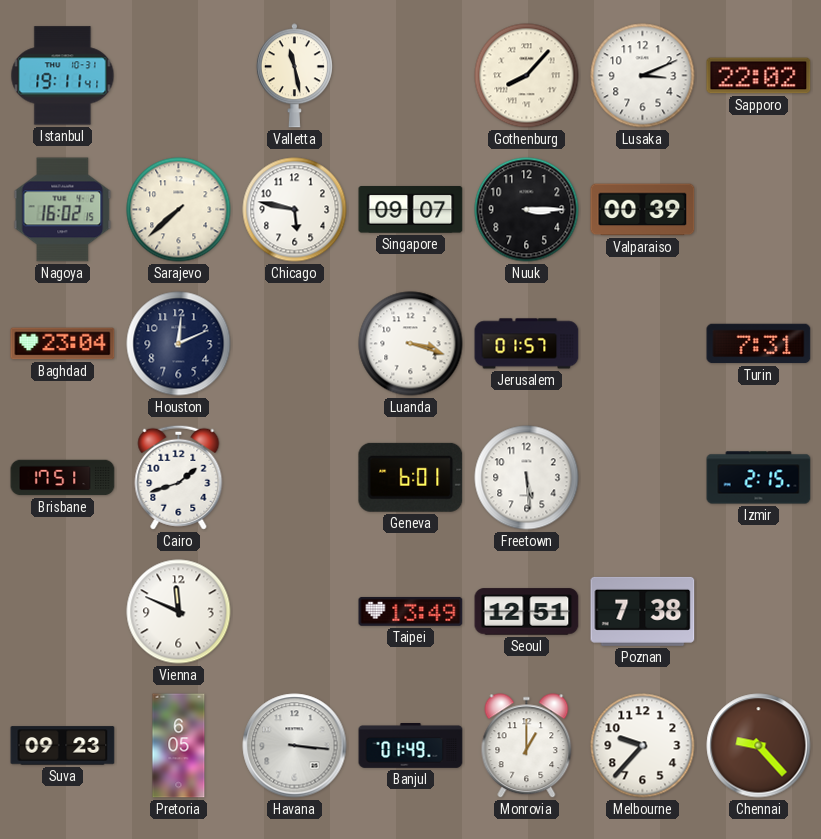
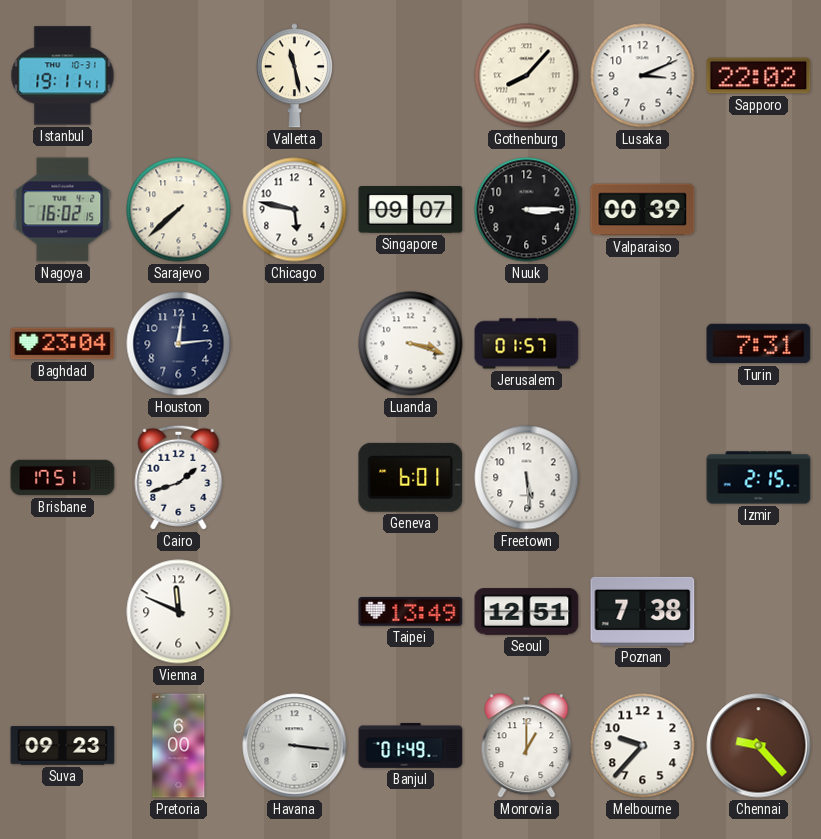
Houston: 12:11 -> 12:14 (179, 344)
Pretoria: 6:05 -> 6:00 (179, 746)
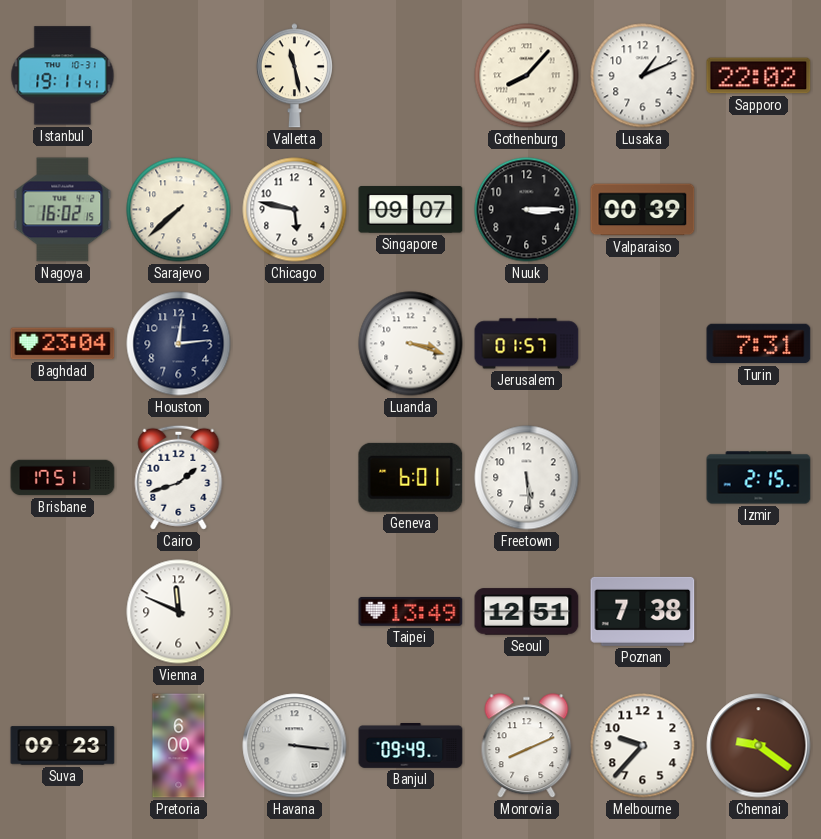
Lusaka: 3:11 -> 1:11 (643, 76)
Banjul: 01:49 -> 09:49 (411, 746)
Monrovia: 1:00 -> 8:11 (527, 746)
Chennai: 9:23 -> 9:21 (759, 746)
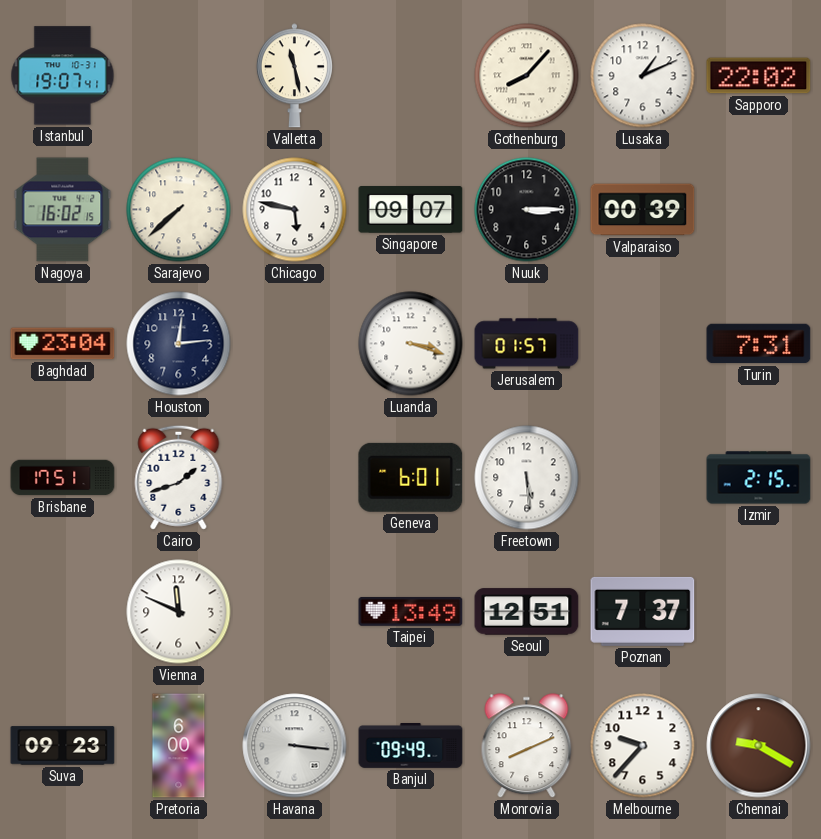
Istanbul: 19:11 -> 19:07 (63, 76)
Poznan: 7:38 -> 7:37 (643, 611)
Chennai: 9:21 -> 9:20 (759, 746)
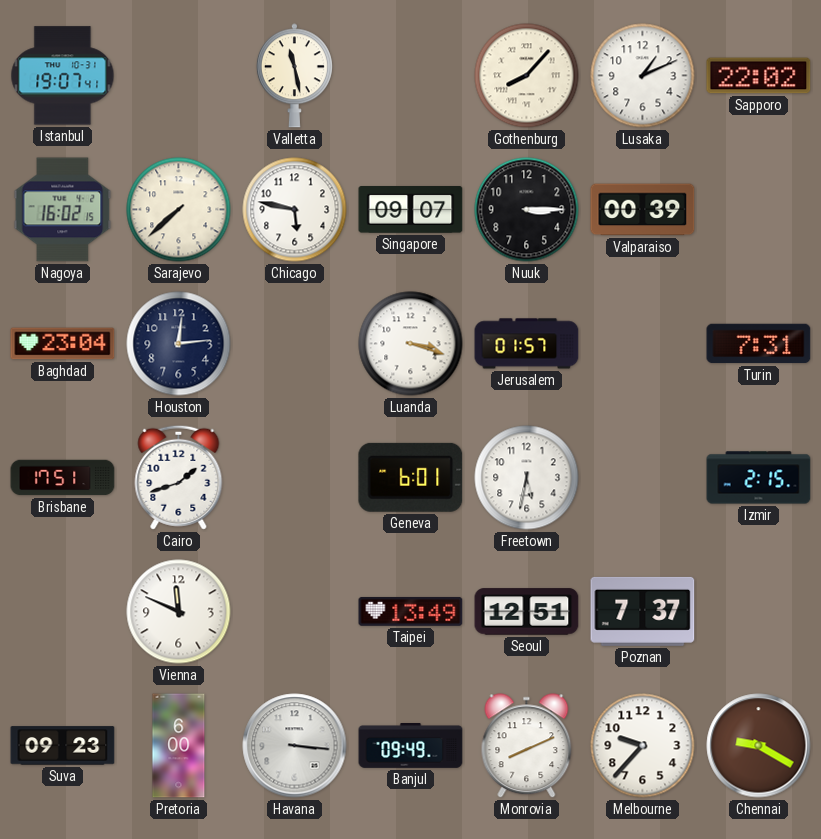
Freetown: 5:29 -> 5:32 (527, 478)
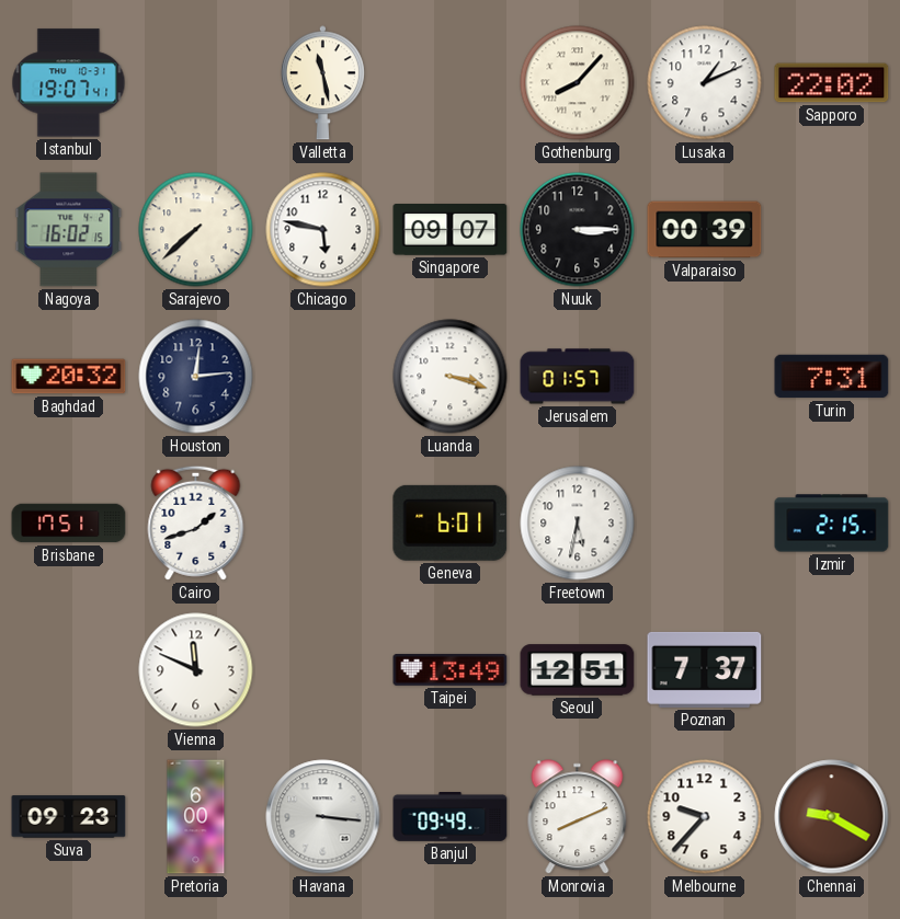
Baghdad: 23:04 -> 20:32 (69, 377)
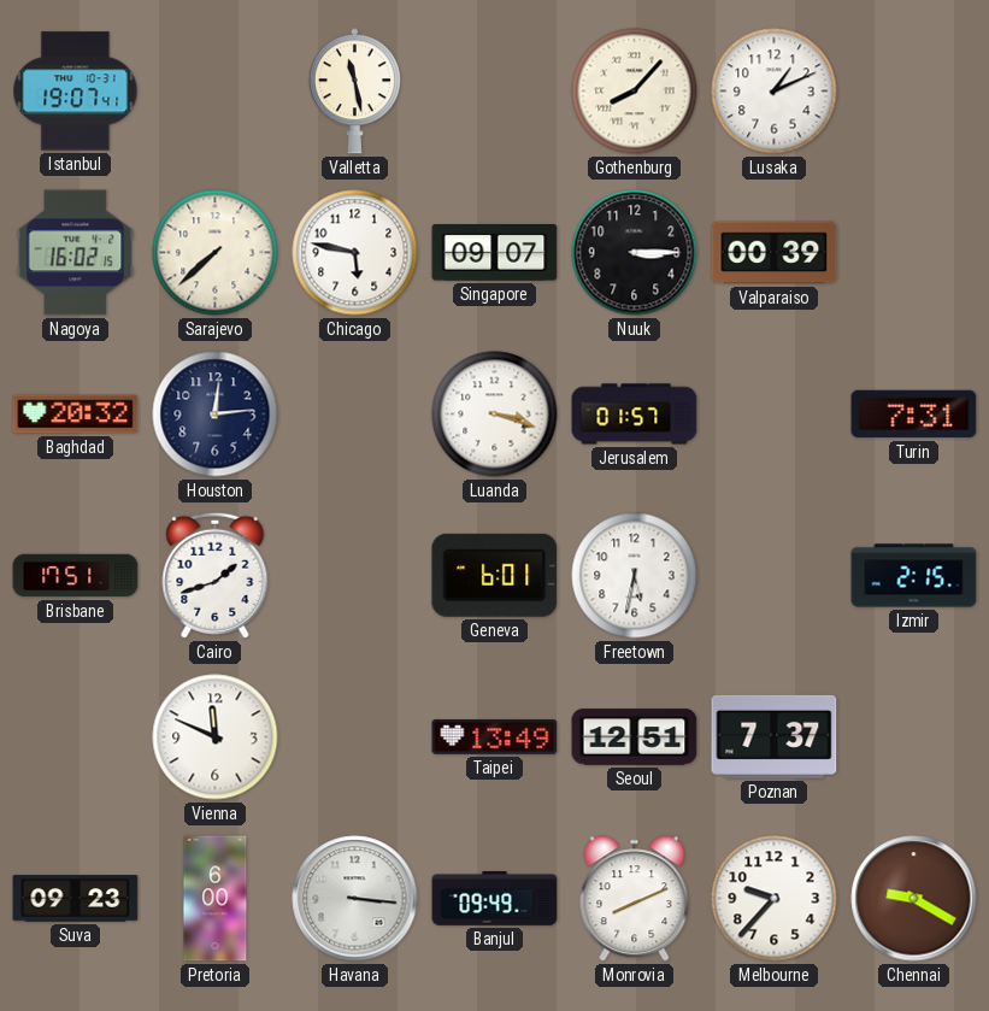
Sapporo: 22:02 -> none (832, 83)
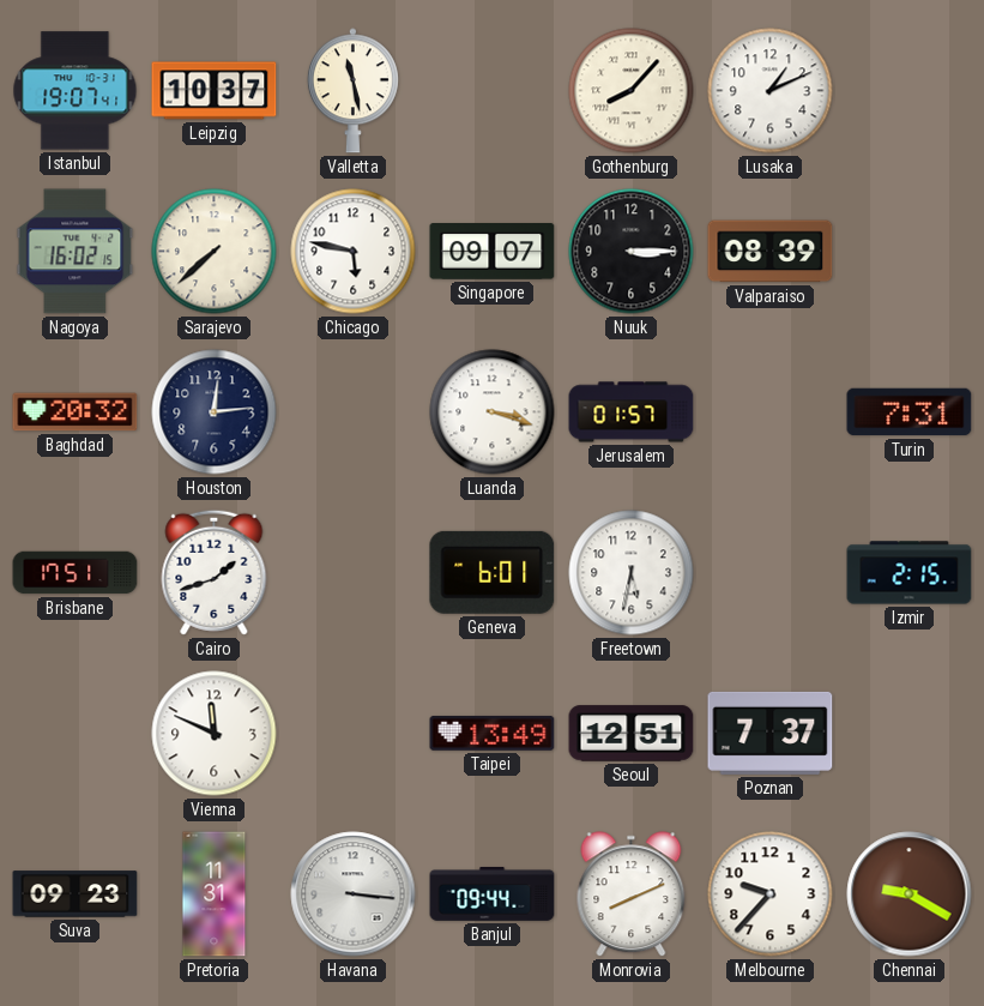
Leipzig: none -> 10:37 (215, 91)
Valparaiso: 00:39 -> 08:39 (771, 252)
Pretoria: 6:00 -> 11:31 (215, 894)
Banjul: 09:49 -> 09:44 (493, 894)
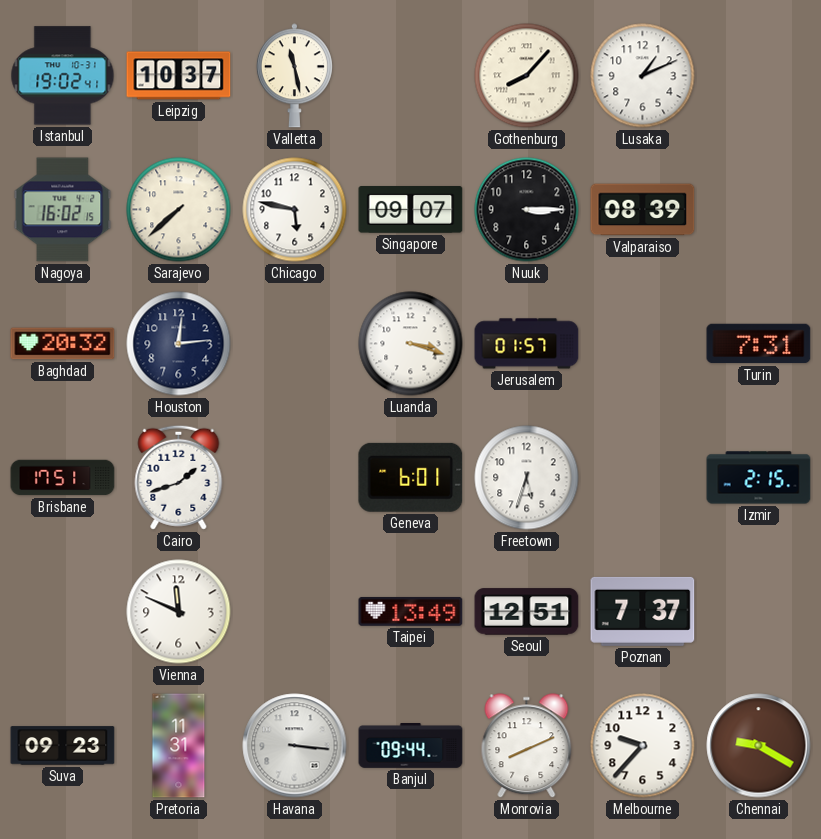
Istanbul: 19:07 -> 19:02 (63, 76)
Freetown: 5:32 -> 5:33 (527, 478)
